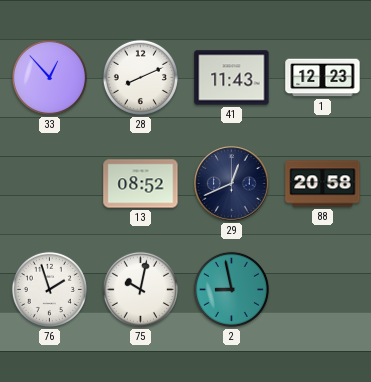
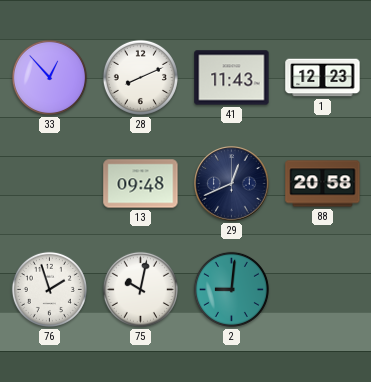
13: 08:52 -> 09:48 (141, 184)
2: 8:58 -> 9:01 (231, 289)
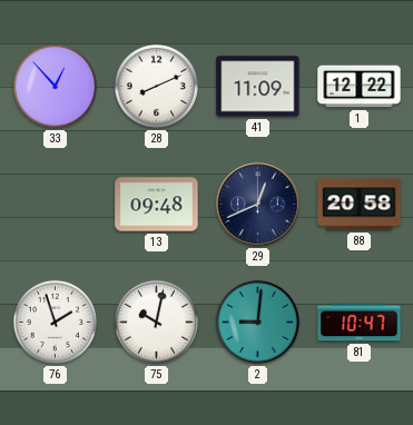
41: 11:43 -> 11:09 (258, 87)
1: 12:23 -> 12:22 (360, 87)
81: none -> 10:47 (360, 323)
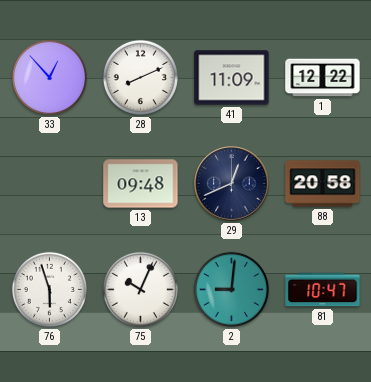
76: 1:57 -> 5:57 (49, 289)
75: 10:02 -> 10:04 (140, 289)
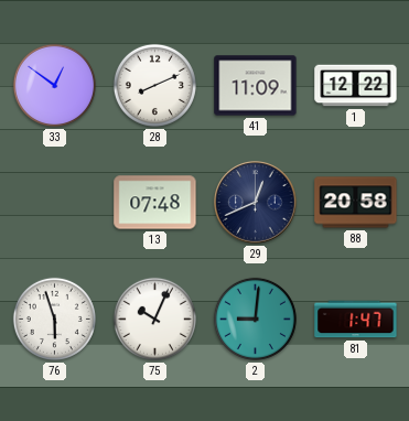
33: 12:53 -> 12:51 (54, 85)
13: 09:48 -> 07:48 (155, 203)
81: 10:47 -> 1:47 (356, 320)
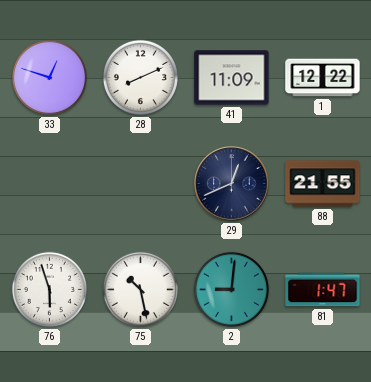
33: 12:51 -> 12:48 (49, 77)
13: 07:48 -> none (155, 203)
88: 20:58 -> 21:55 (323, 184)
75: 10:04 -> 10:28 (140, 289)
